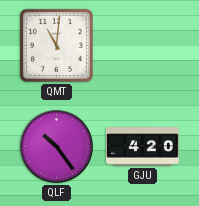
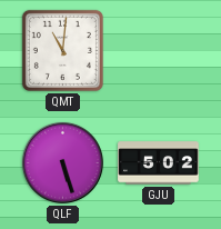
QLF: 10:24 -> 5:27 (62, 162)
GJU: 4:20 -> 5:02 (159, 163)
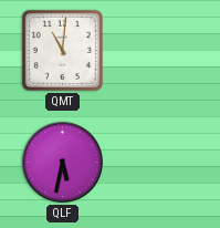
QLF: 5:27 -> 5:32 (62, 162)
GJU: 5:02 -> none (159, 163)
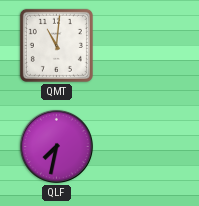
QLF: 5:32 -> 7:32 (56, 146)
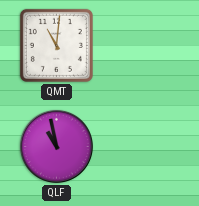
QLF: 7:32 -> 10:58 (56, 146)
